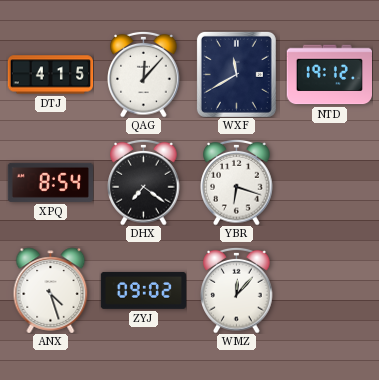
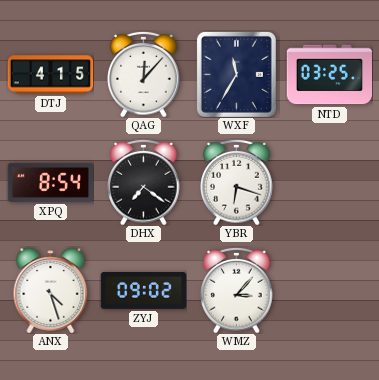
WXF: 11:40 -> 11:35 (236, 74)
NTD: 19:12 -> 03:25 (329, 75)
WMZ: 12:07 -> 3:07 (237, 290)
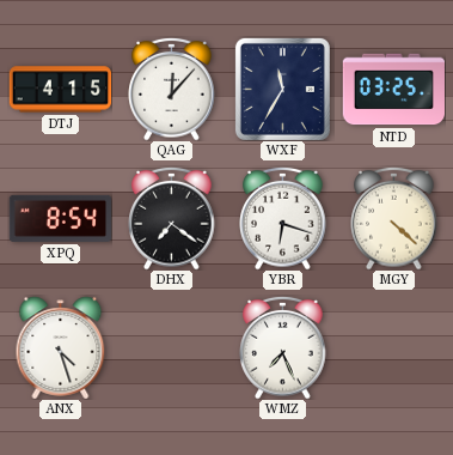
MGY: none -> 4:22 (394, 218)
ZYJ: 09:02 -> none (143, 290)
WMZ: 3:07 -> 7:26 (283, 347)
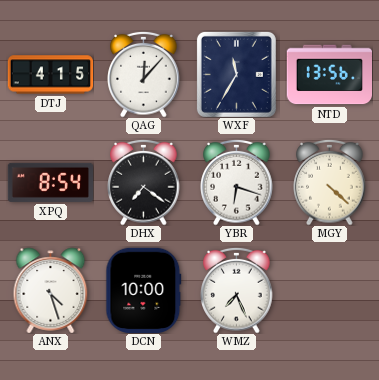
NTD: 03:25 -> 13:56 (329, 75)
DCN: none -> 10:00 (144, 290)
